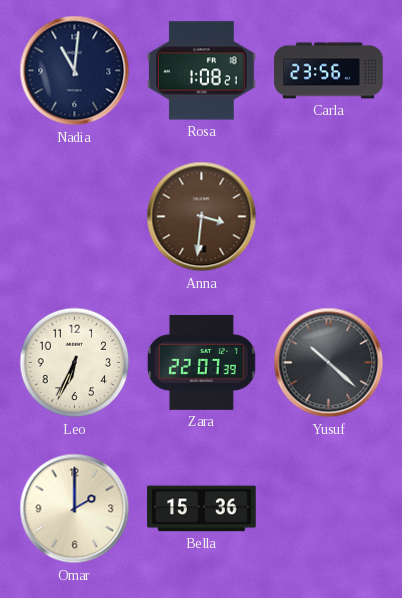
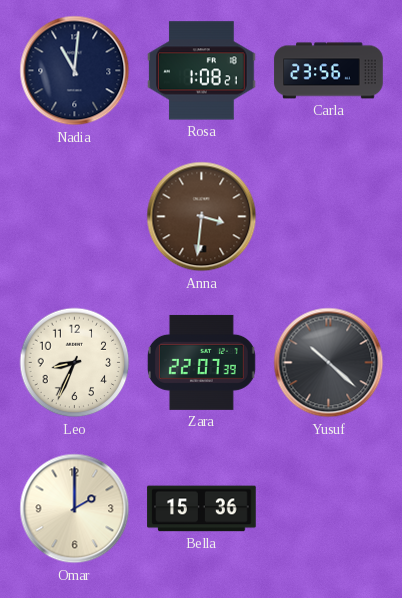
Leo: 6:34 -> 8:34 (75, 363)
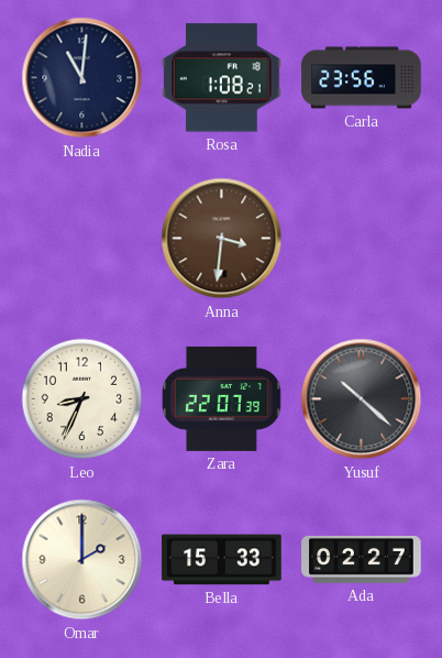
Bella: 15:36 -> 15:33 (222, 560)
Ada: none -> 02:27 (362, 559)
